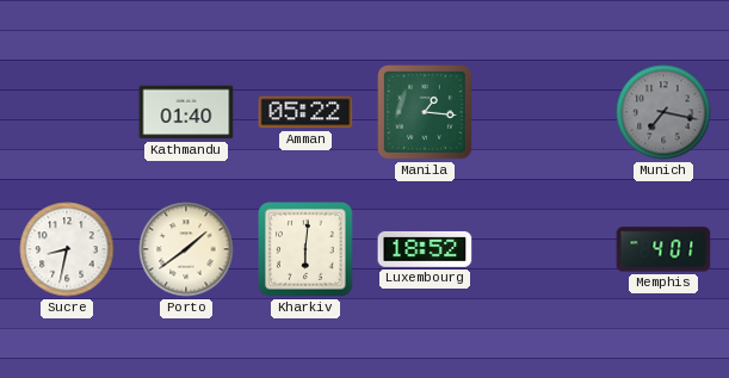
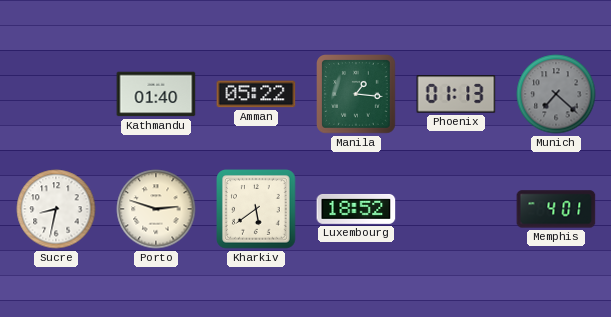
Phoenix: none -> 01:13 (456, 94)
Munich: 7:17 -> 7:22 (556, 94)
Porto: 1:39 -> 2:48 (156, 209)
Kharkiv: 6:01 -> 5:39 (257, 210)
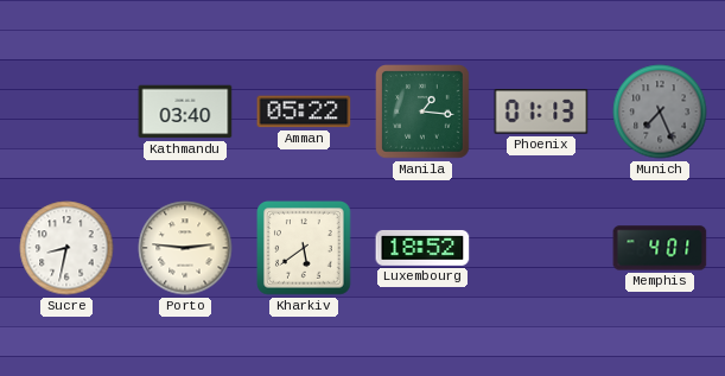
Kathmandu: 01:40 -> 03:40 (185, 111)
Munich: 7:22 -> 7:26 (660, 111)
Porto: 2:48 -> 2:46 (185, 248)
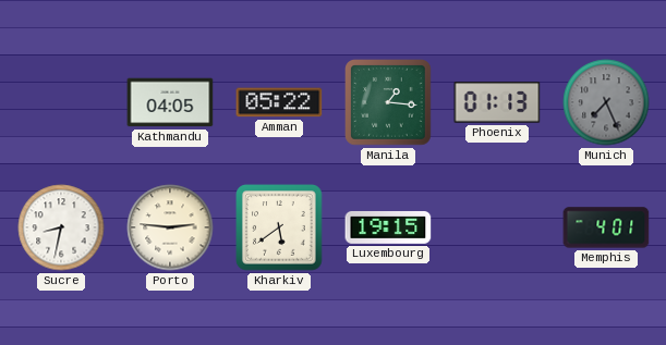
Kathmandu: 03:40 -> 04:05 (170, 102)
Luxembourg: 18:52 -> 19:15 (388, 227)
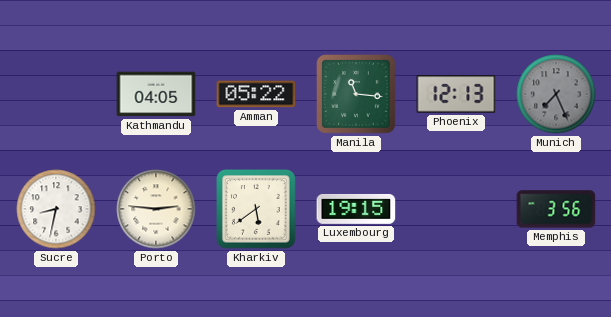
Manila: 1:16 -> 11:16 (357, 95)
Phoenix: 01:13 -> 12:13 (456, 94)
Memphis: 4:01 -> 3:56 (556, 209)
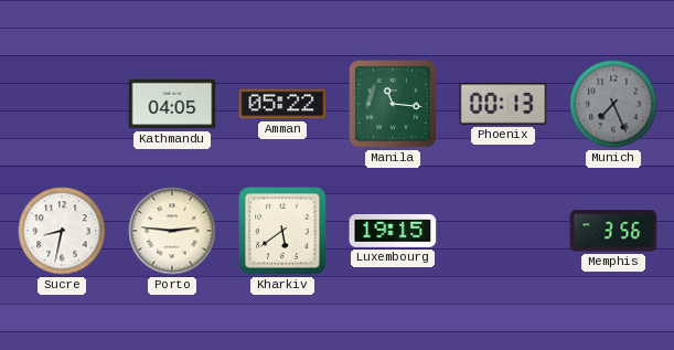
Phoenix: 12:13 -> 00:13 (503, 104)
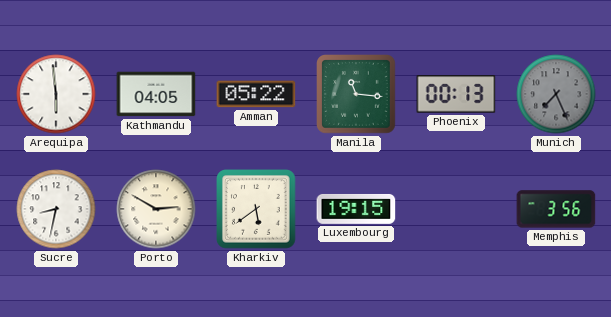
Arequipa: none -> 5:59 (56, 94)
Porto: 2:46 -> 2:50 (156, 209)
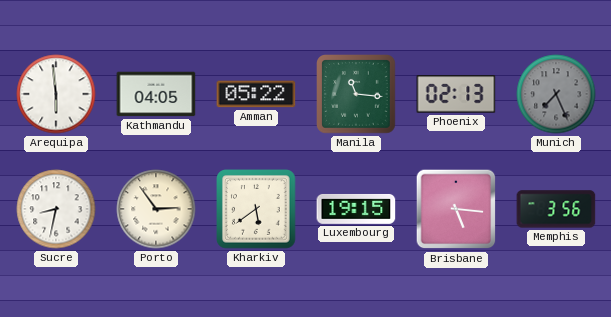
Phoenix: 00:13 -> 02:13 (456, 94)
Porto: 2:50 -> 2:54 (156, 209)
Brisbane: none -> 5:16 (456, 209)
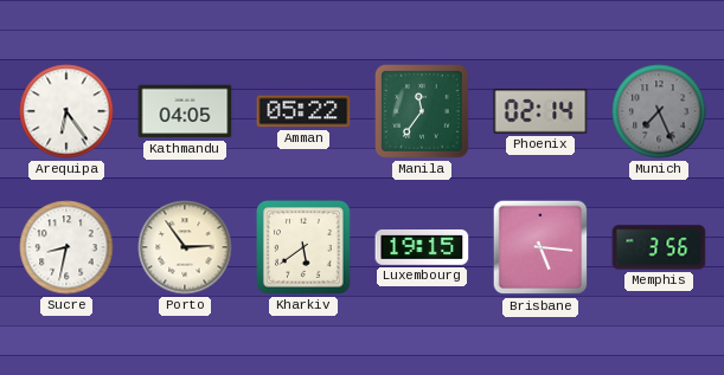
Arequipa: 5:59 -> 6:24 (66, 111)
Manila: 11:16 -> 11:36 (423, 112)
Phoenix: 02:13 -> 02:14 (540, 111)
